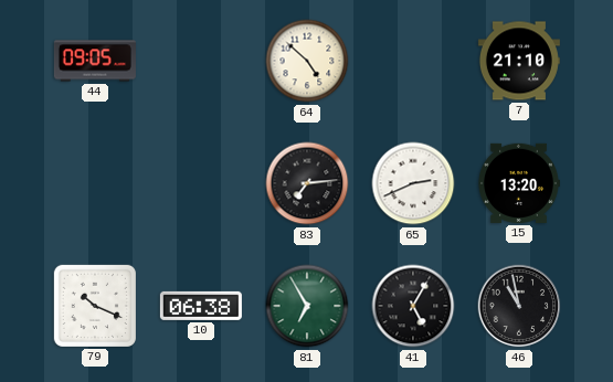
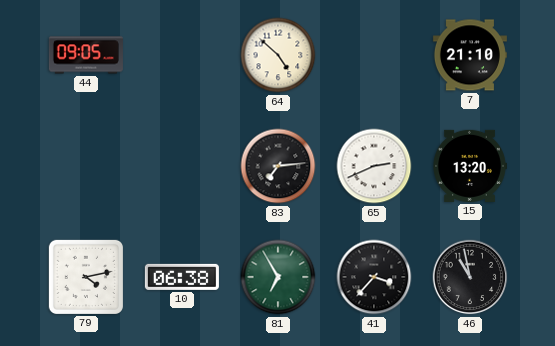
79: 10:19 -> 4:13 (86, 277)
41: 5:05 -> 3:37 (374, 277)
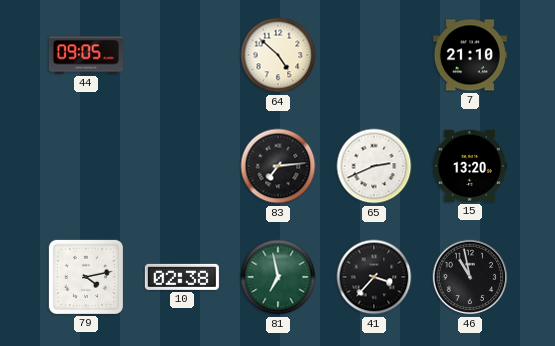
10: 06:38 -> 02:38 (182, 277)
81: 6:55 -> 6:58 (278, 277)
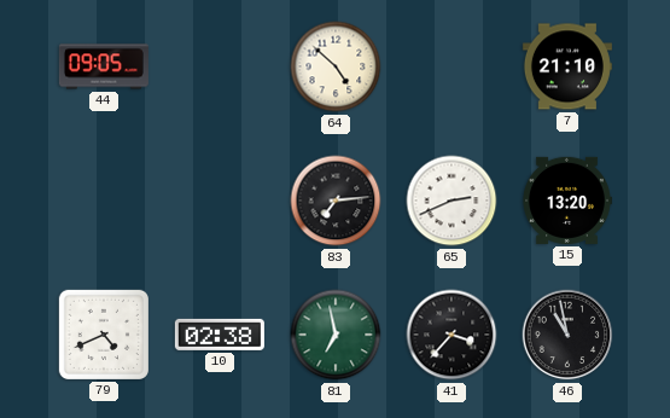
79: 4:13 -> 4:41 (104, 335)
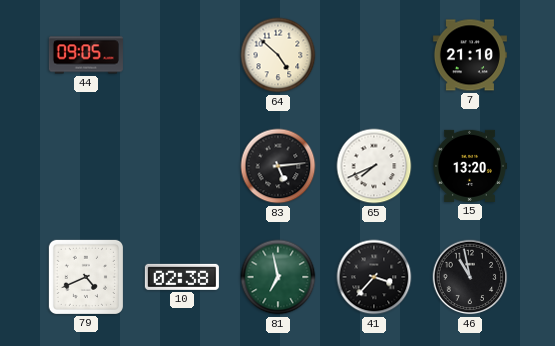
83: 7:14 -> 5:14 (278, 166)
65: 2:41 -> 7:41 (374, 166)
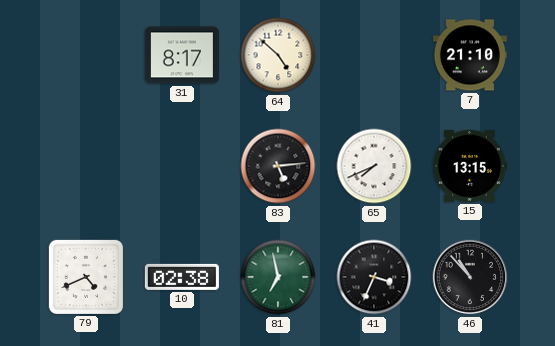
44: 09:05 -> none (86, 55)
31: none -> 8:17 (182, 55)
15: 13:20 -> 13:15 (470, 166)
41: 3:37 -> 3:34 (374, 277)
46: 10:58 -> 10:53 (470, 277)
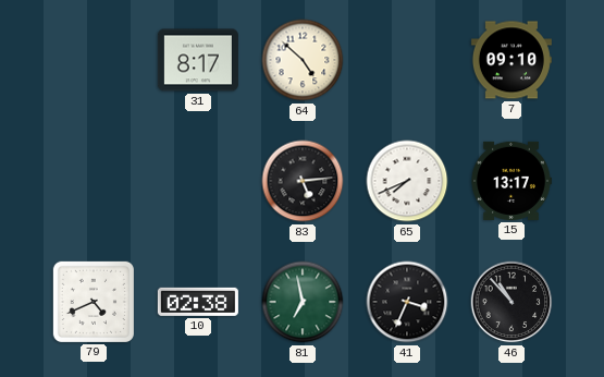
7: 21:10 -> 09:10 (511, 60)
15: 13:15 -> 13:17 (511, 181)
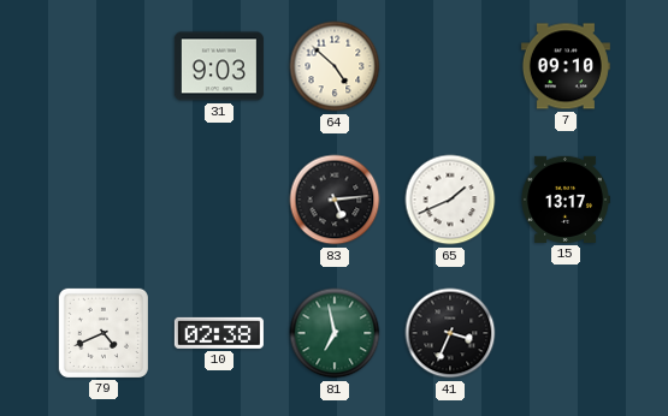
31: 8:17 -> 9:03 (219, 66)
65: 7:41 -> 1:41 (450, 200)
46: 10:53 -> none (511, 302)
